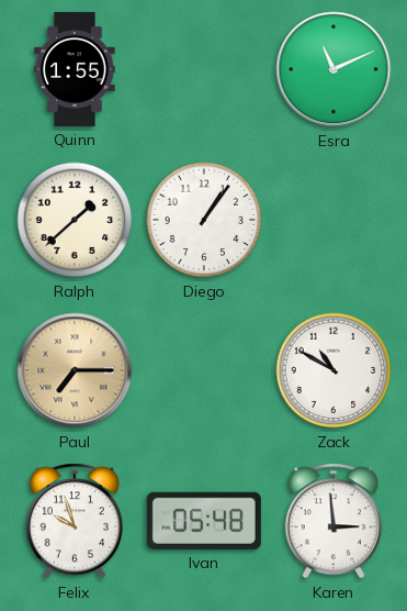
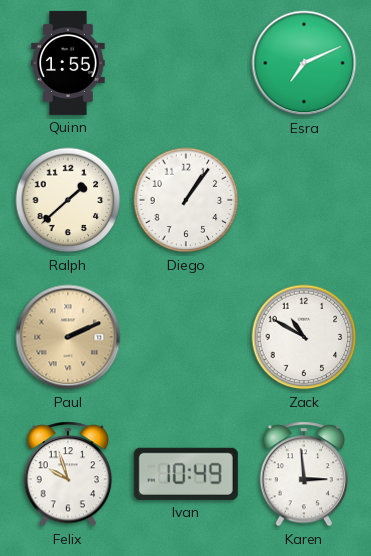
Esra: 11:11 -> 7:11 (304, 63)
Paul: 7:15 -> 2:11 (68, 337)
Ivan: 05:48 -> 10:49 (186, 474)
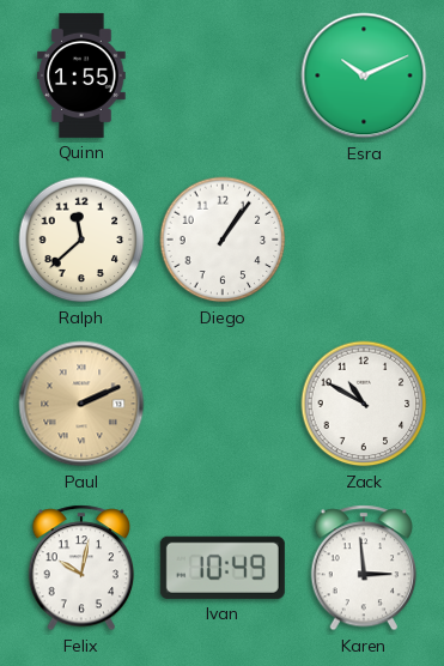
Esra: 7:11 -> 10:11 (364, 75)
Ralph: 1:38 -> 11:38 (81, 240)
Felix: 9:57 -> 10:02 (81, 568)
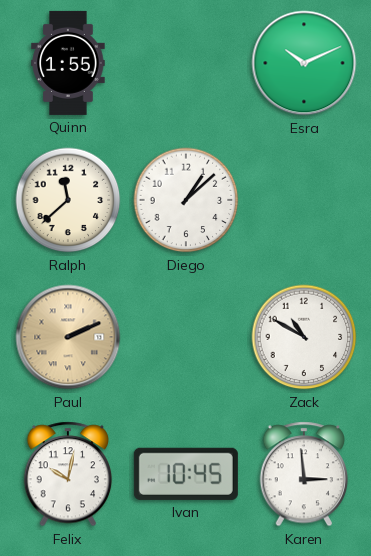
Diego: 1:06 -> 1:08 (186, 200)
Ivan: 10:49 -> 10:45 (186, 474)
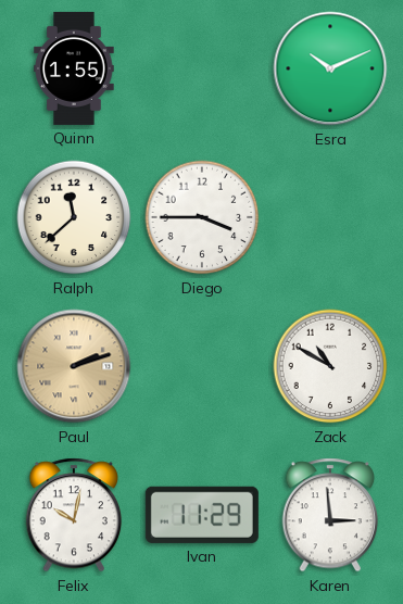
Diego: 1:08 -> 3:45 (202, 217)
Paul: 2:11 -> 2:12 (74, 366)
Ivan: 10:45 -> 11:29 (202, 515)
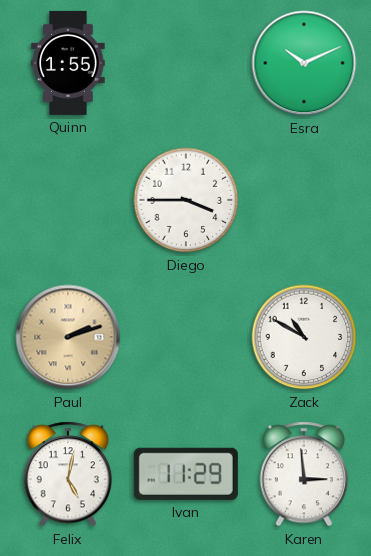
Ralph: 11:38 -> none (74, 217)
Felix: 10:02 -> 5:02 (68, 474)
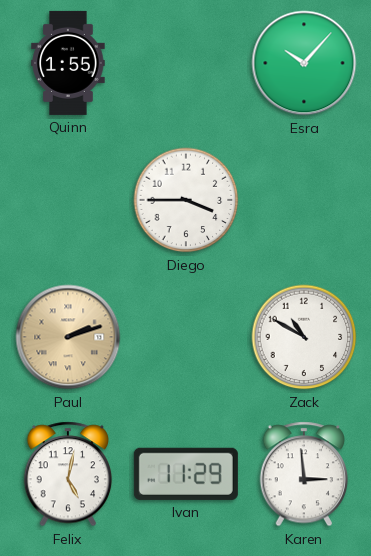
Esra: 10:11 -> 10:07 (304, 63)
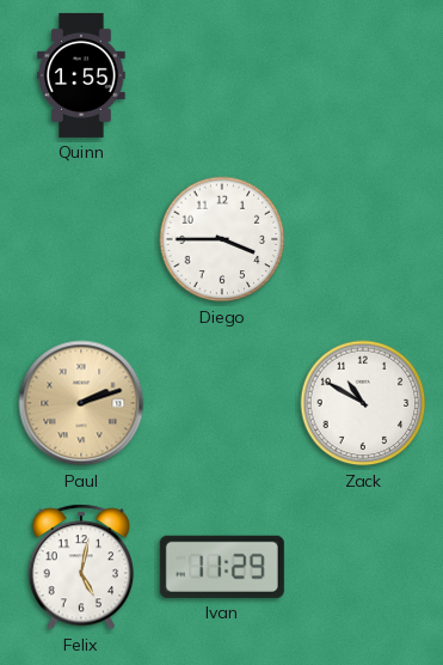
Esra: 10:07 -> none (304, 63)
Karen: 2:59 -> none (304, 474)
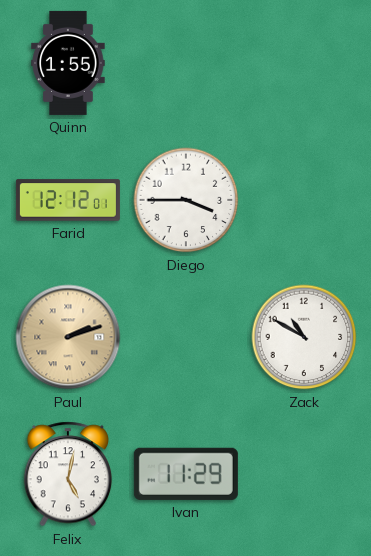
Farid: none -> 12:12 (68, 200)
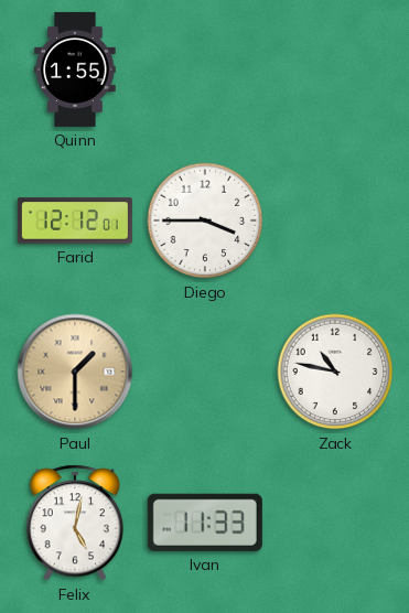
Paul: 2:12 -> 1:30 (75, 372)
Zack: 10:50 -> 10:47 (335, 372)
Ivan: 11:29 -> 11:33 (205, 523)
